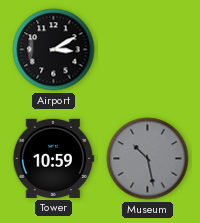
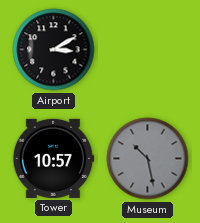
Tower: 10:59 -> 10:57 (54, 158)
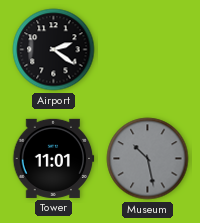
Airport: 3:10 -> 2:21 (54, 50)
Tower: 10:57 -> 11:01 (54, 158)
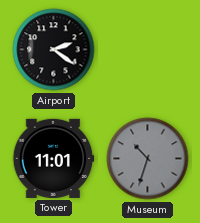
Museum: 10:28 -> 10:33 (148, 159)
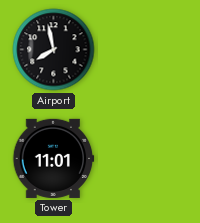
Airport: 2:21 -> 7:58 (54, 50)
Museum: 10:33 -> none (148, 159)
